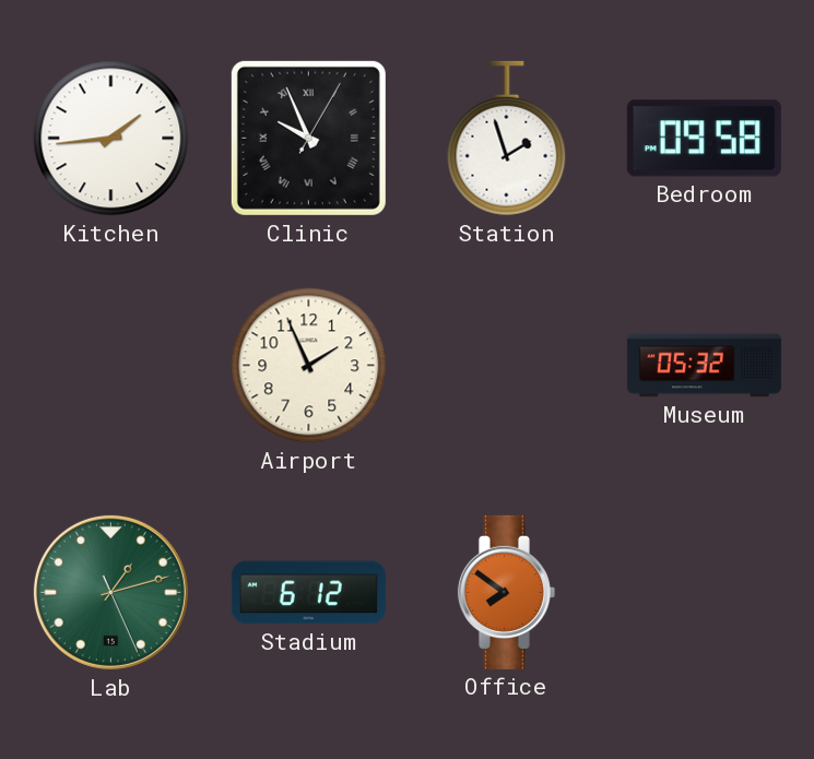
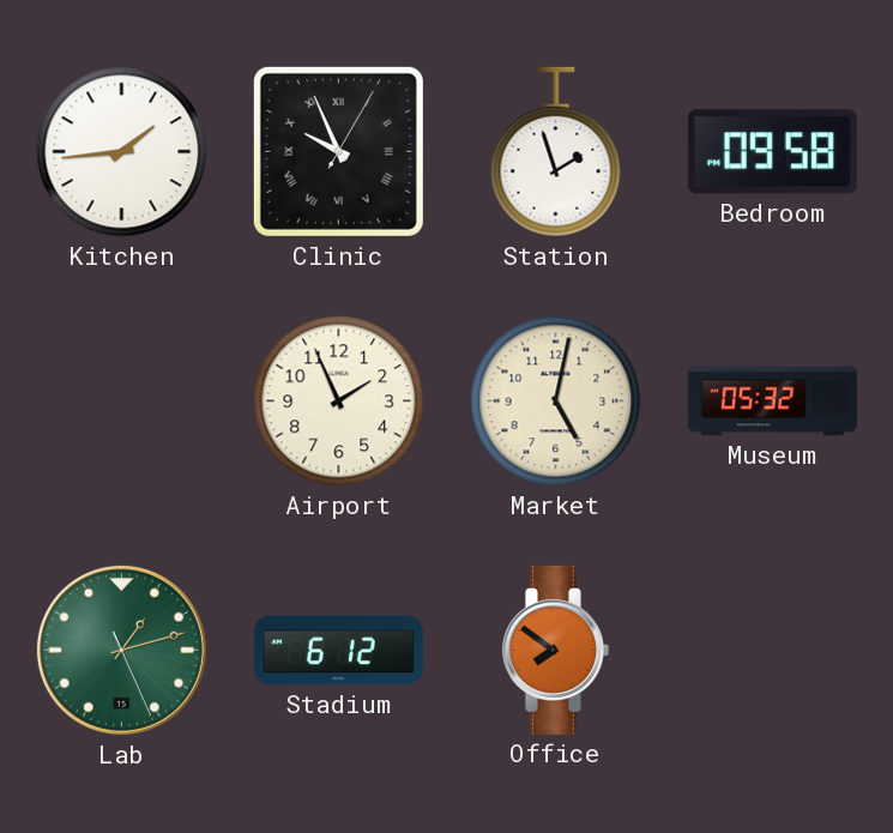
Market: none -> 5:02 (556, 402)
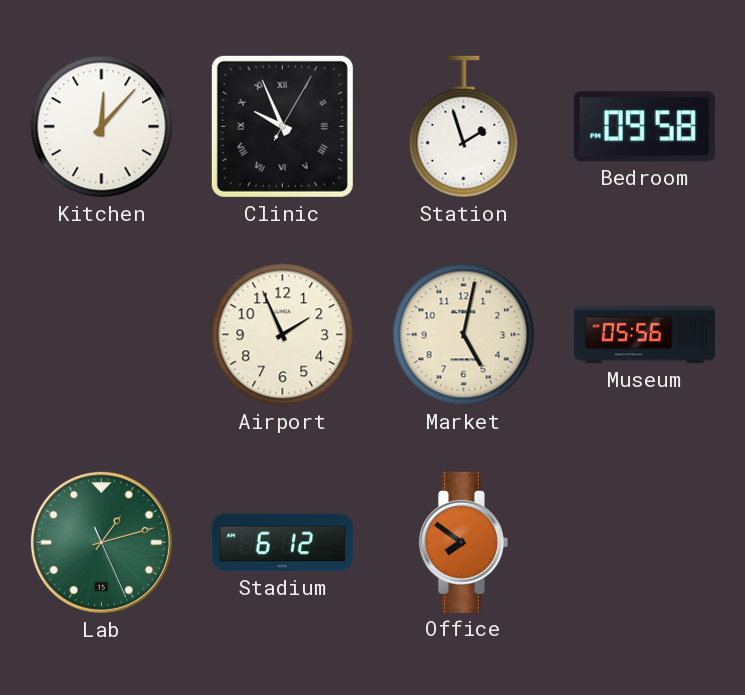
Kitchen: 1:44 -> 12:07 (102, 127)
Museum: 05:32 -> 05:56 (644, 335)
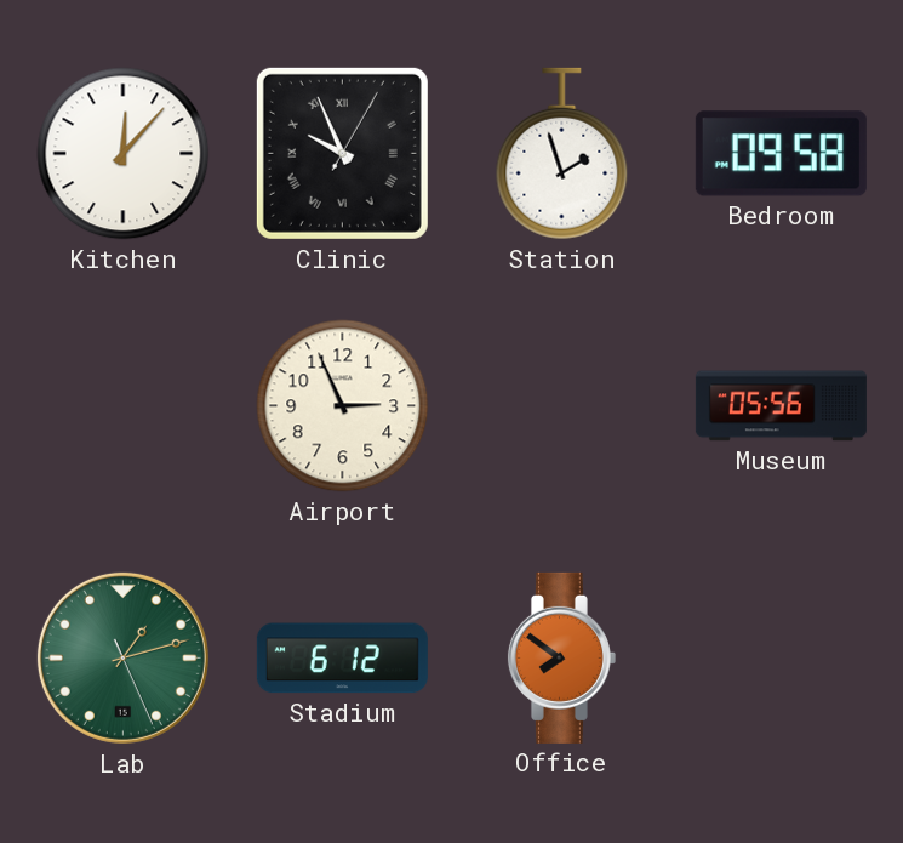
Airport: 1:56 -> 2:56 (343, 406)
Market: 5:02 -> none (464, 335)
